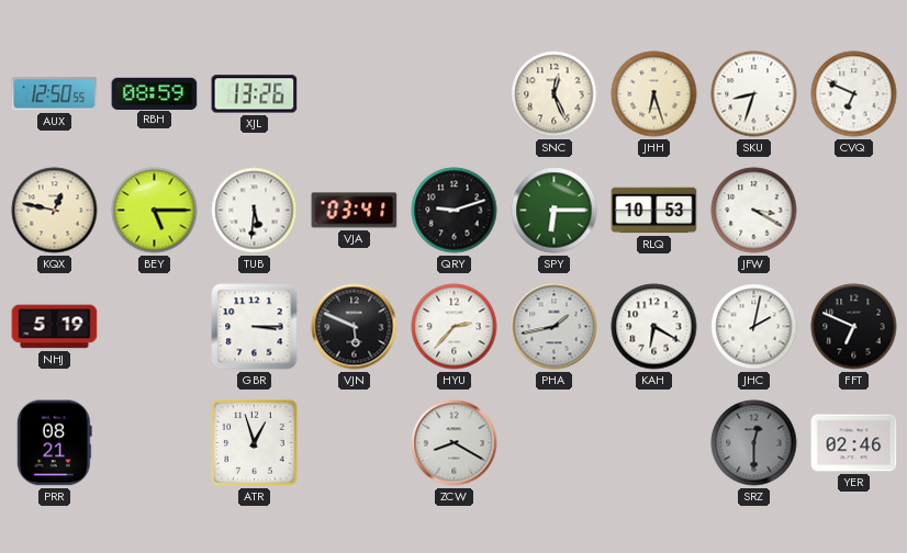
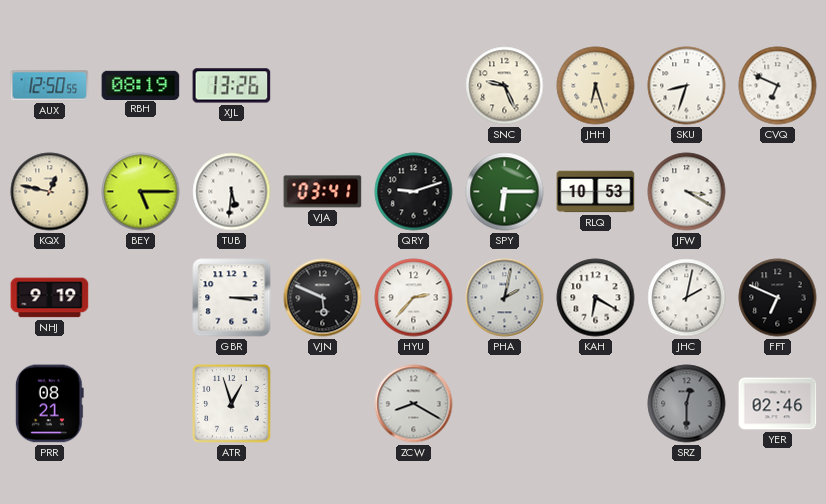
RBH: 08:59 -> 08:19 (141, 85)
SNC: 12:26 -> 9:26 (505, 86)
NHJ: 5:19 -> 9:19 (50, 298)
PHA: 1:43 -> 2:02 (505, 298)
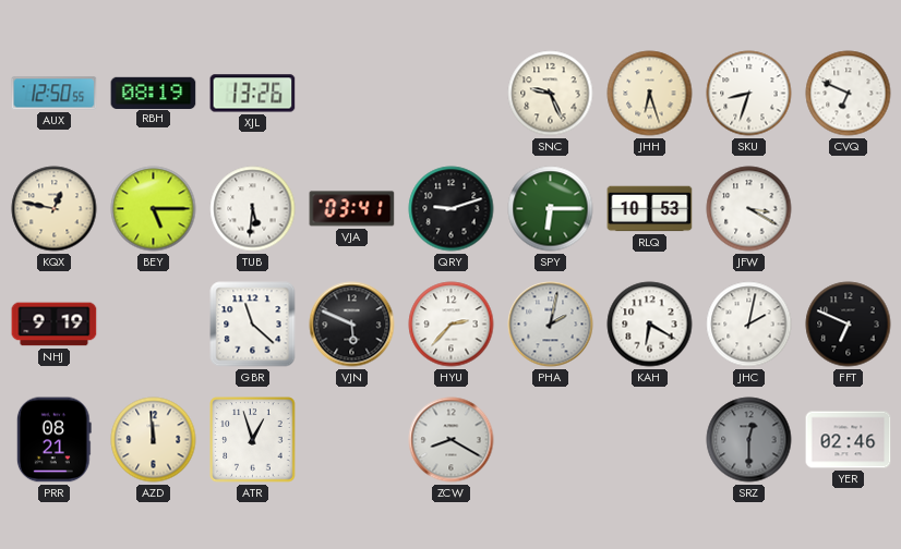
GBR: 3:15 -> 11:22 (253, 325)
AZD: none -> 11:59 (154, 440)
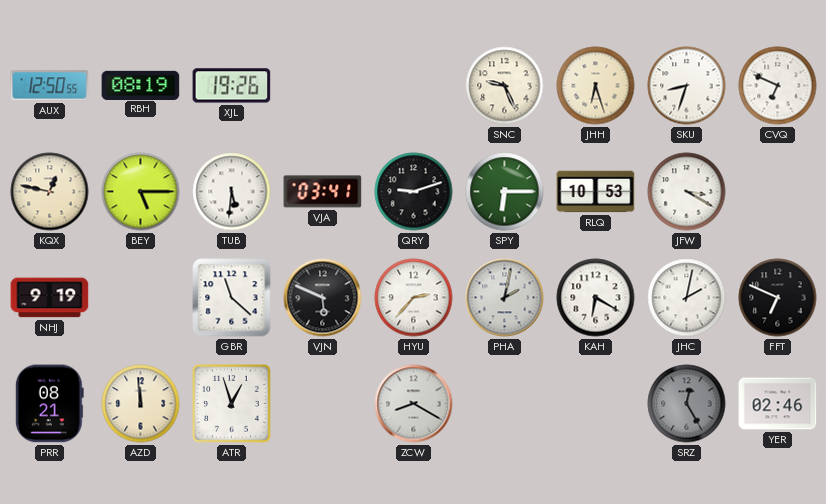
XJL: 13:26 -> 19:26 (232, 86)
SRZ: 12:30 -> 12:25 (687, 404)
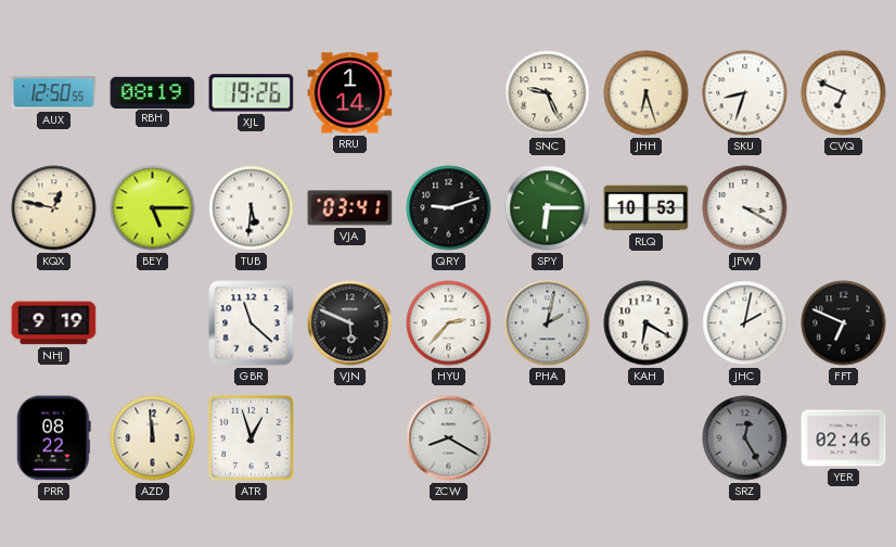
RRU: none -> 1:14 (350, 93)
PRR: 08:21 -> 08:22 (53, 438)
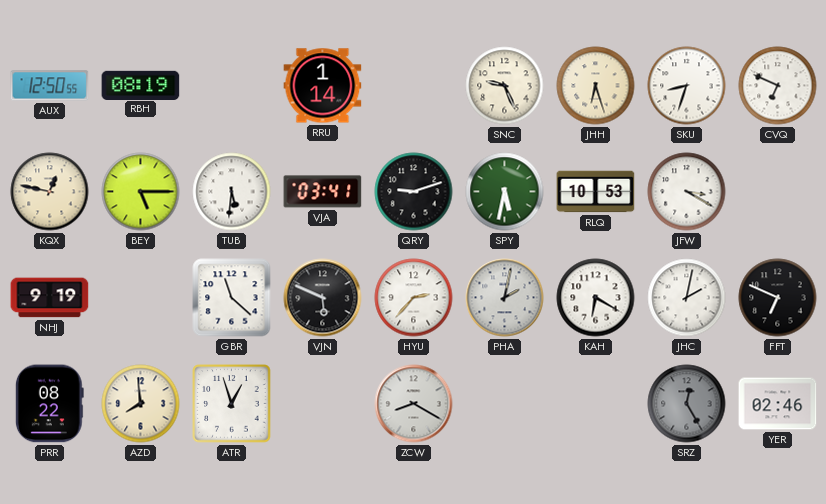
XJL: 19:26 -> none (252, 93)
SPY: 6:15 -> 5:32 (505, 192)
AZD: 11:59 -> 7:59 (141, 404)
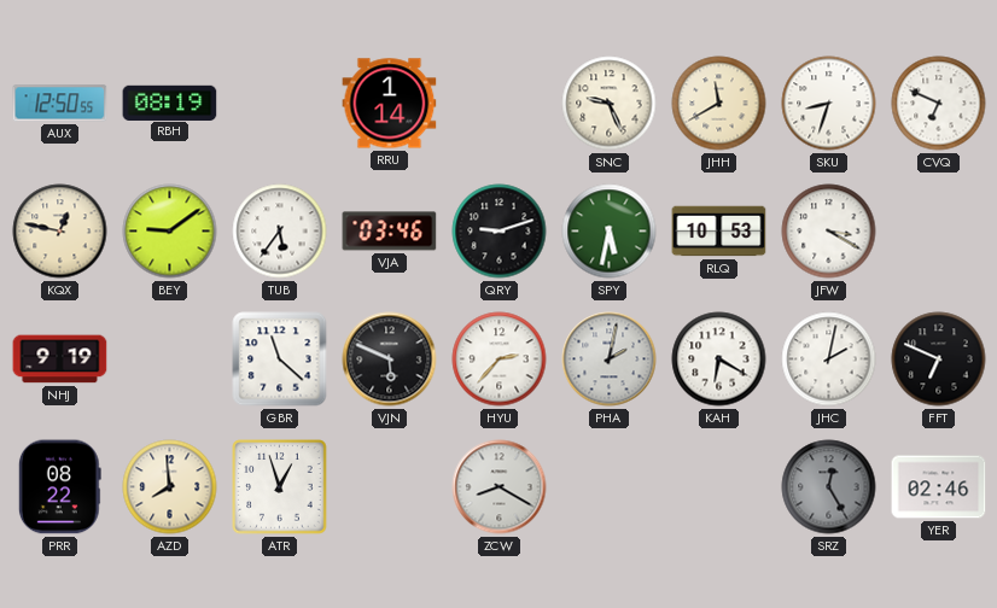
JHH: 6:27 -> 11:40 (719, 104)
BEY: 5:15 -> 9:09 (170, 232)
TUB: 5:31 -> 5:36 (280, 232)
VJA: 03:41 -> 03:46 (390, 232)
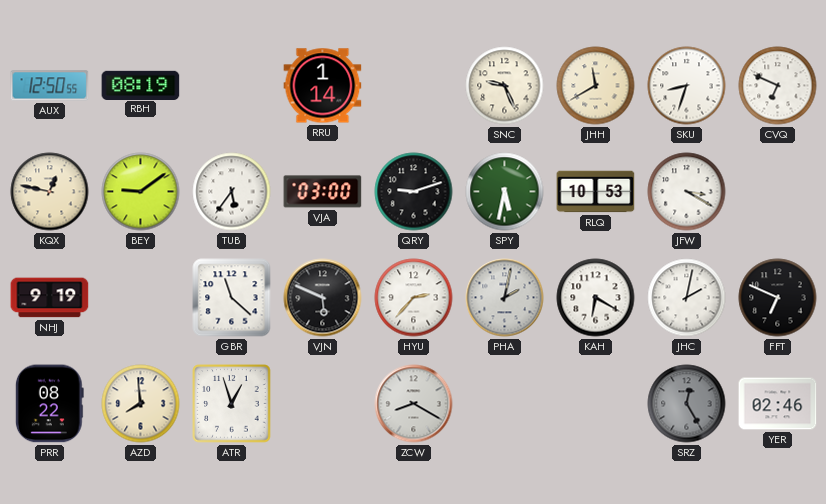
VJA: 03:46 -> 03:00 (323, 192)
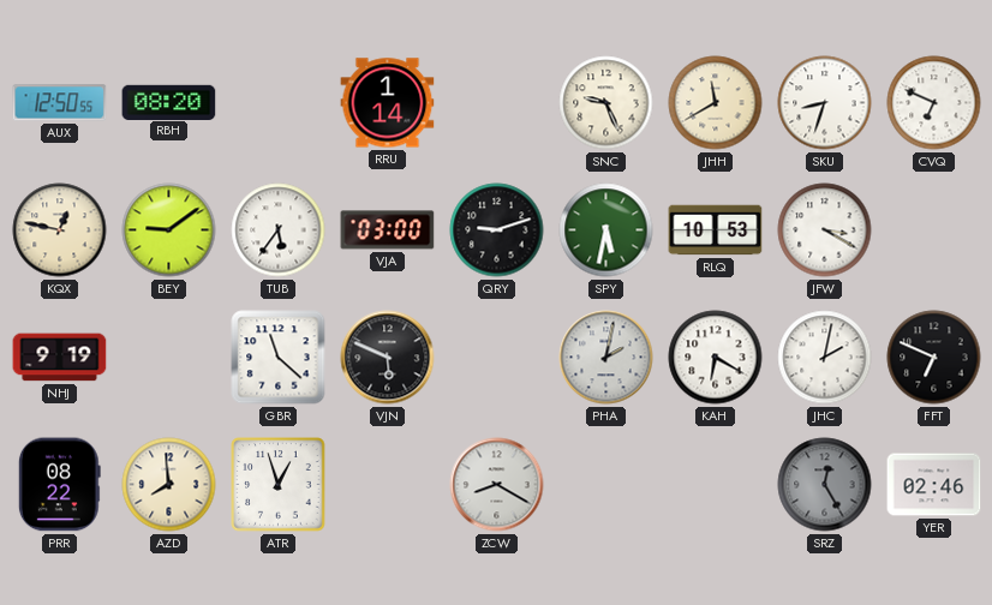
RBH: 08:19 -> 08:20 (169, 102)
HYU: 2:37 -> none (414, 298)
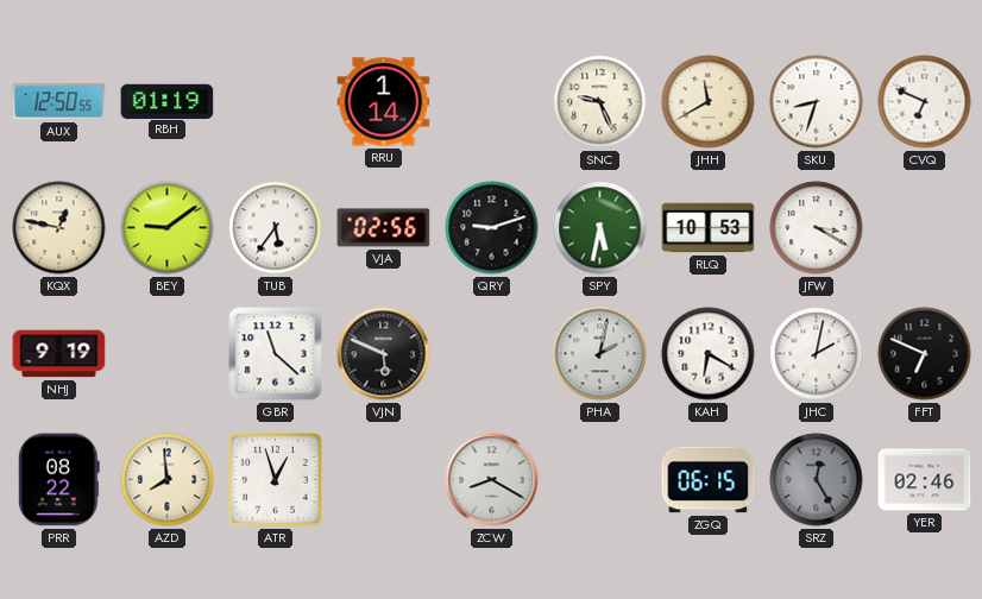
RBH: 08:20 -> 01:19 (168, 101)
VJA: 03:00 -> 02:56 (384, 228)
ZGQ: none -> 06:15 (709, 480)
